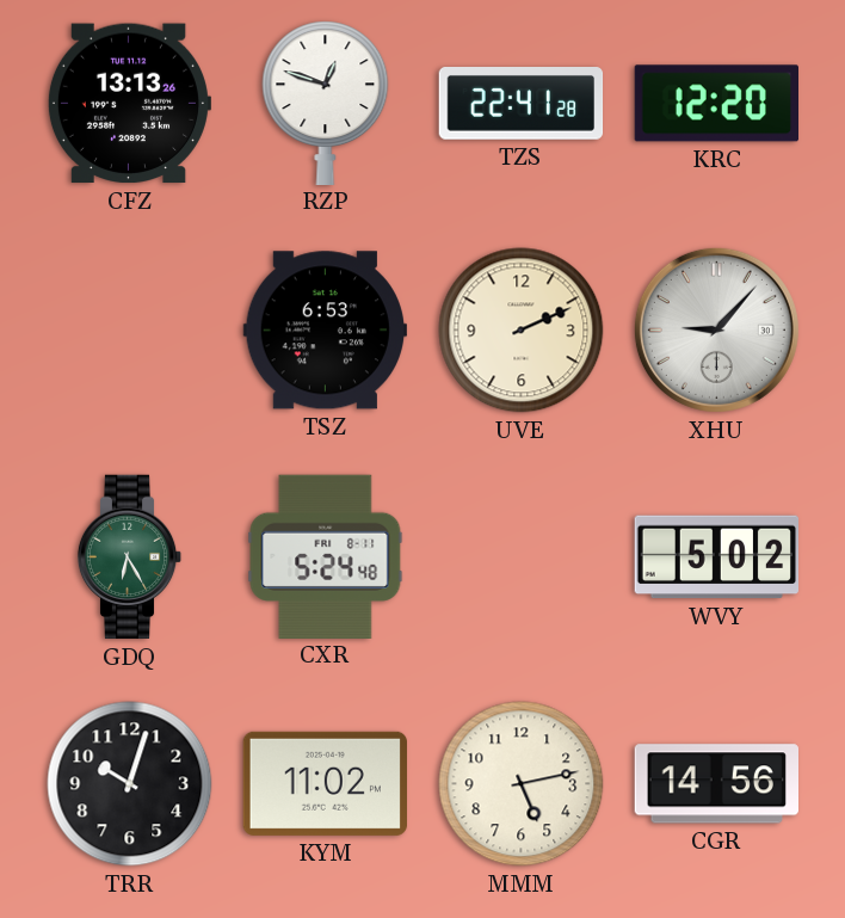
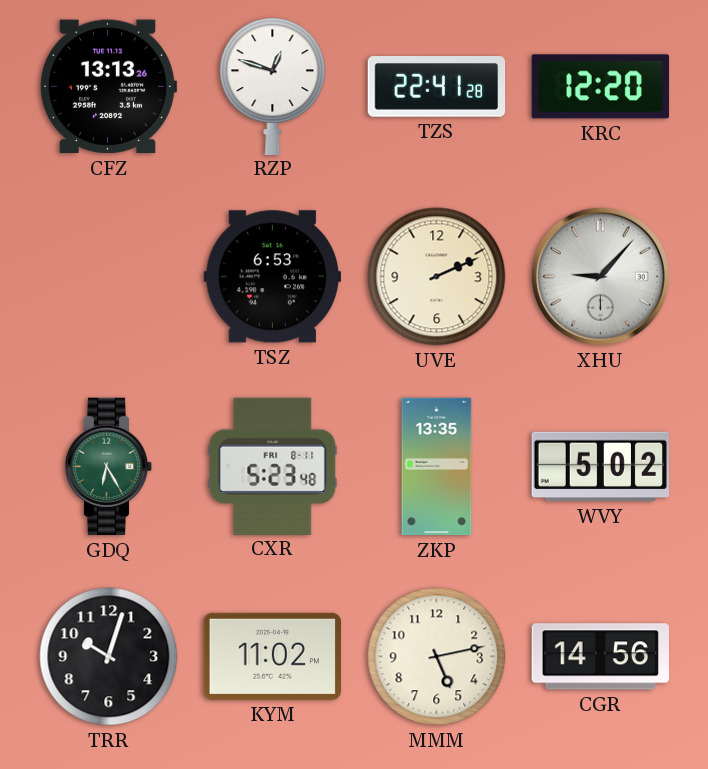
CXR: 5:24 -> 5:23 (273, 466)
ZKP: none -> 13:35 (437, 467)
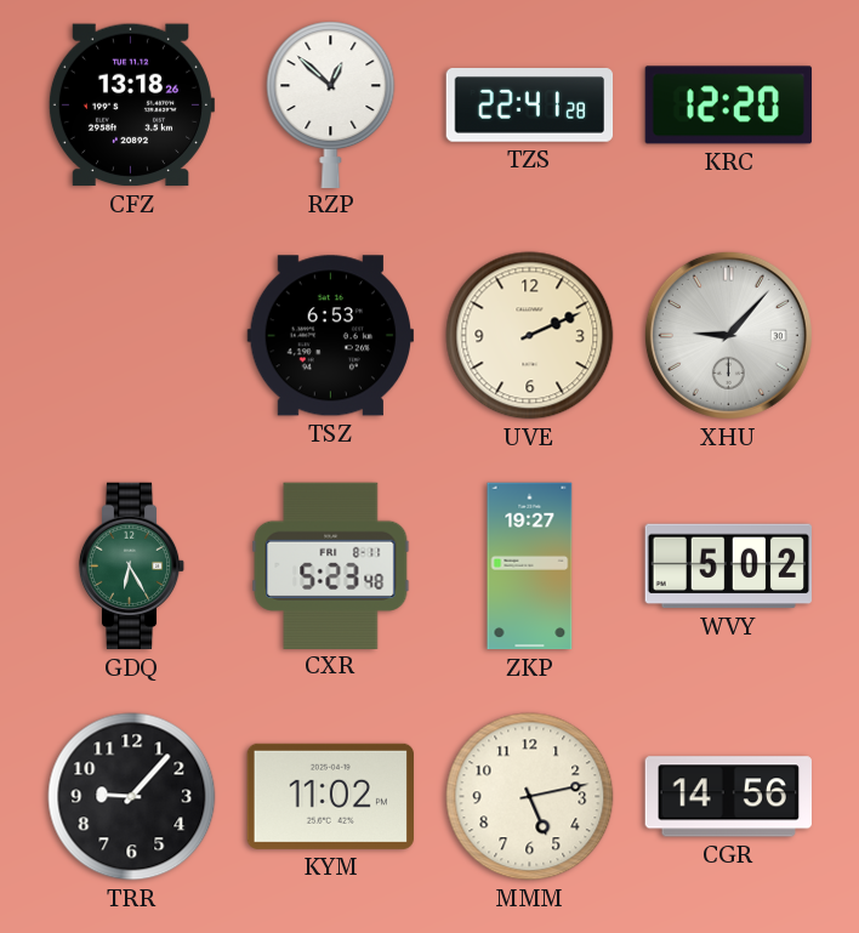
CFZ: 13:13 -> 13:18 (131, 106)
RZP: 12:48 -> 12:52 (331, 104)
ZKP: 13:35 -> 19:27 (530, 567)
TRR: 10:03 -> 9:07 (132, 797)
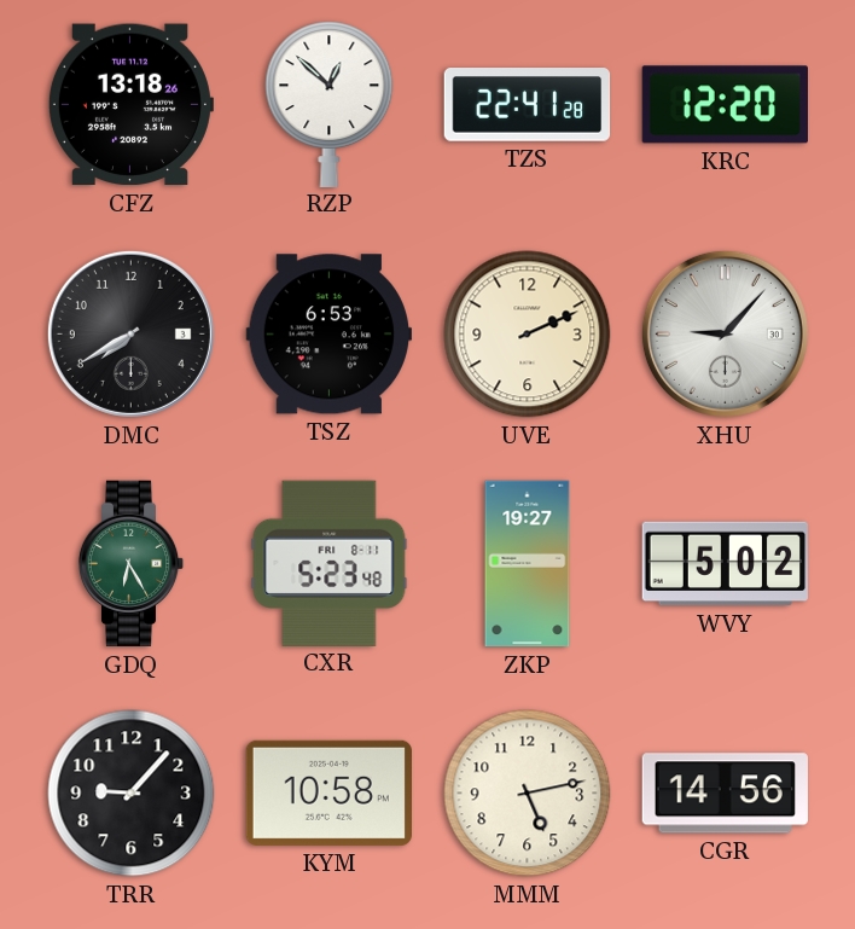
DMC: none -> 7:40 (130, 333)
KYM: 11:02 -> 10:58 (328, 792)
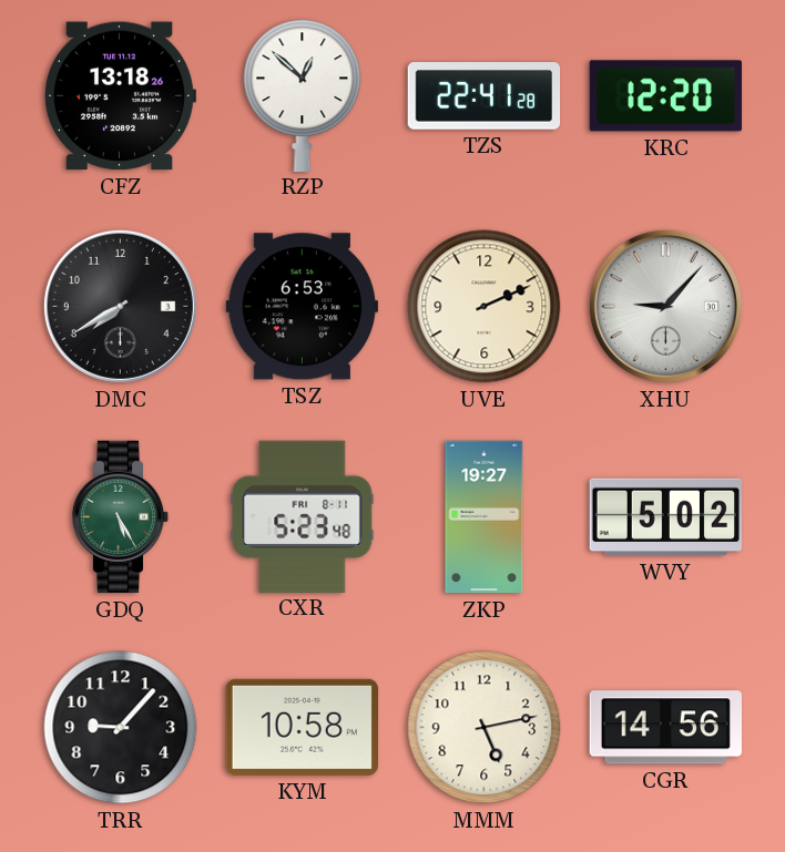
GDQ: 6:25 -> 5:25 (121, 517)
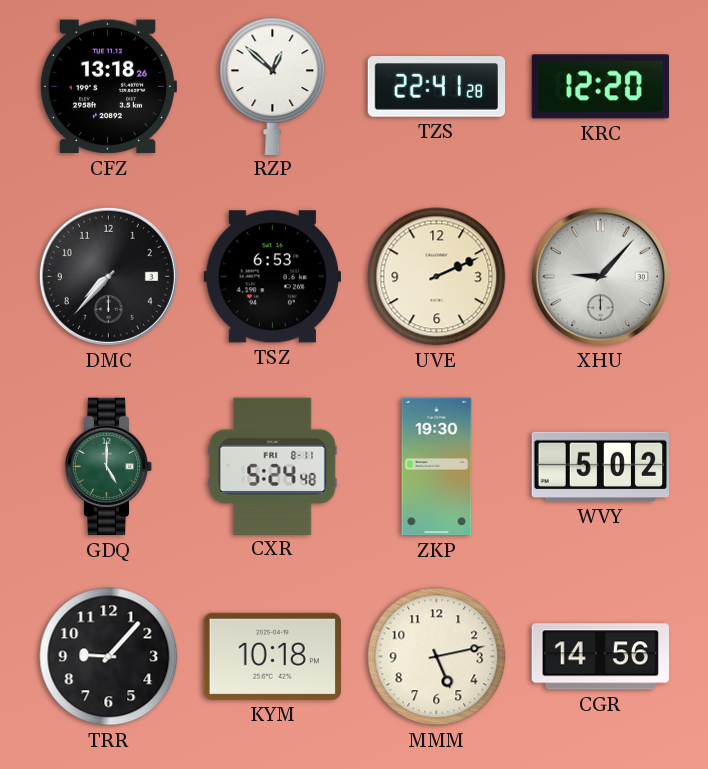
DMC: 7:40 -> 7:37 (108, 276)
GDQ: 5:25 -> 5:00 (109, 467)
CXR: 5:23 -> 5:24 (273, 466)
ZKP: 19:27 -> 19:30 (437, 467)
KYM: 10:58 -> 10:18 (272, 656)
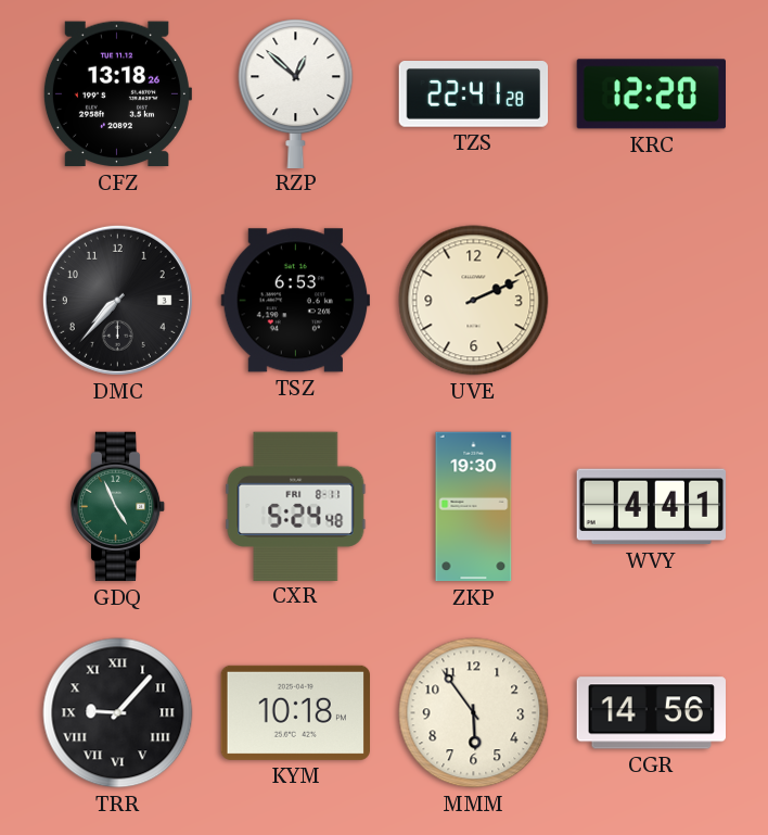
XHU: 9:07 -> none (600, 276)
GDQ: 5:00 -> 4:56 (118, 507)
WVY: 5:02 -> 4:41 (652, 507)
TRR numerals: Arabic -> Roman (118, 713)
MMM: 5:13 -> 5:54 (474, 713)
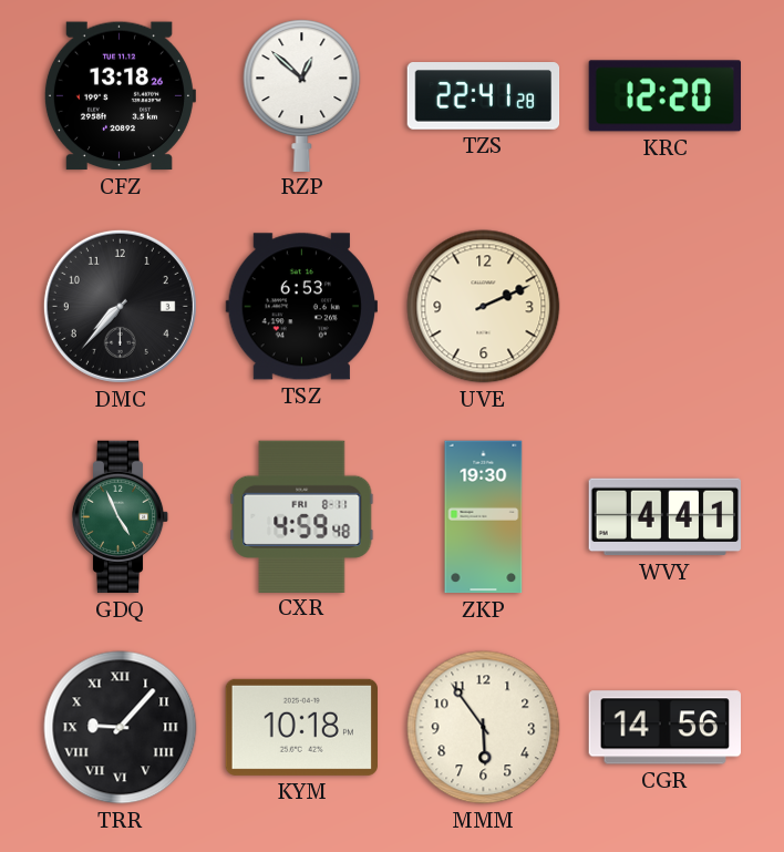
CXR: 5:24 -> 4:59 (302, 516)
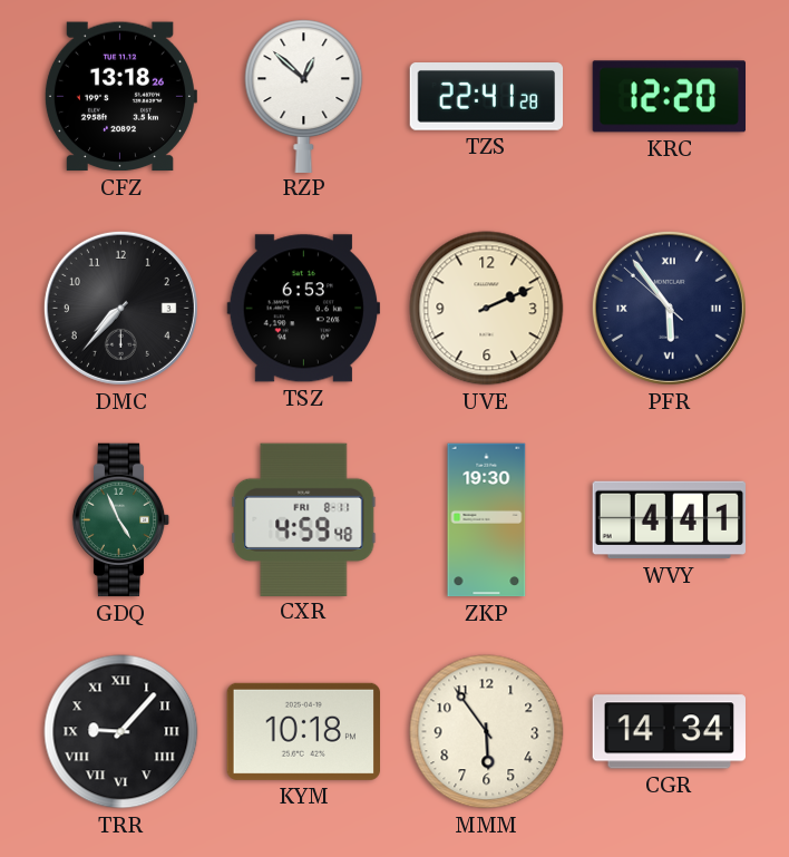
PFR: none -> 5:53 (669, 308)
CGR: 14:56 -> 14:34 (669, 732)
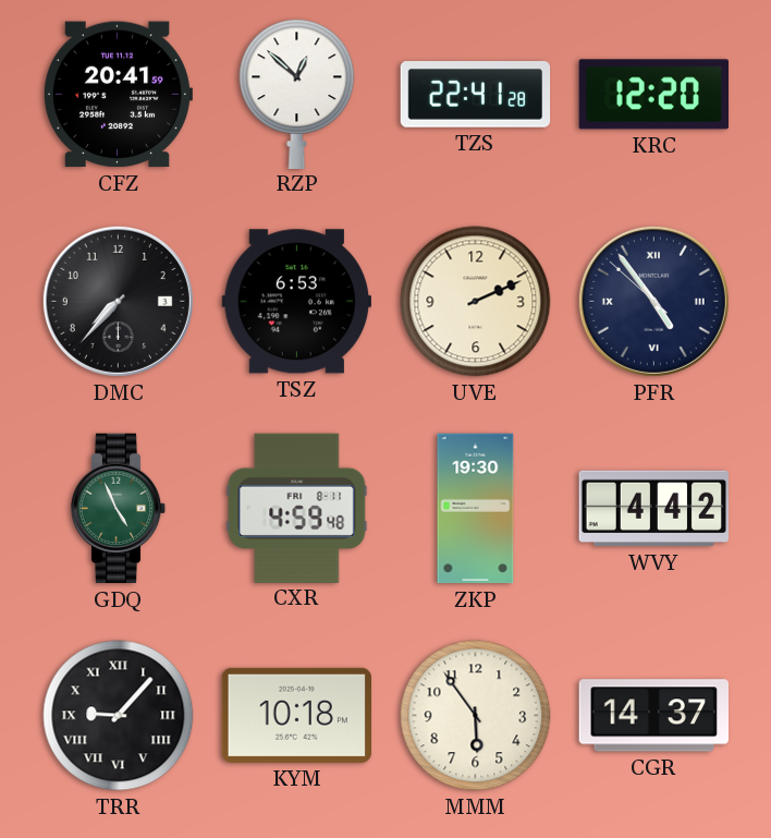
CFZ: 13:18 -> 20:41 (118, 95)
PFR: 5:53 -> 4:53 (653, 301)
WVY: 4:41 -> 4:42 (654, 509)
CGR: 14:34 -> 14:37 (653, 716)
